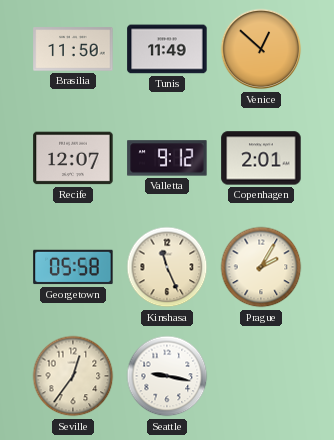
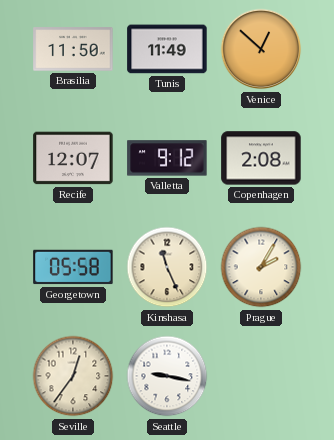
Copenhagen: 2:01 -> 2:08 (261, 158)
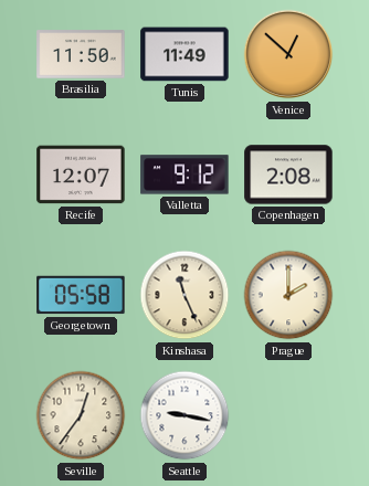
Prague: 2:05 -> 2:00 (288, 295)
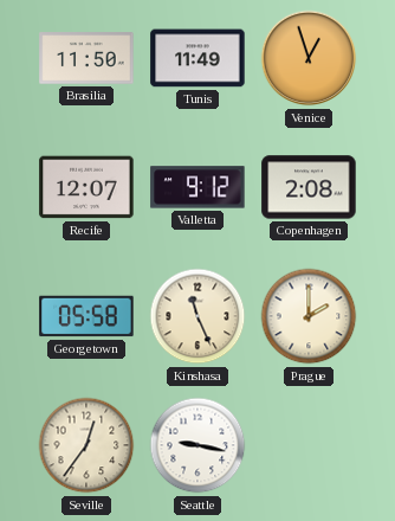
Venice: 12:52 -> 12:57 (309, 58)
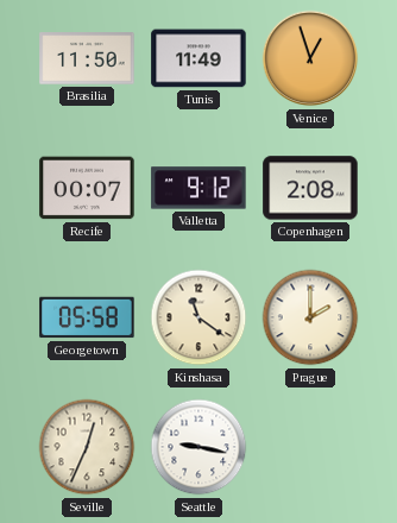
Recife: 12:07 -> 00:07 (87, 188)
Kinshasa: 11:26 -> 11:21 (198, 317)
Seville: 12:36 -> 12:34 (87, 447)
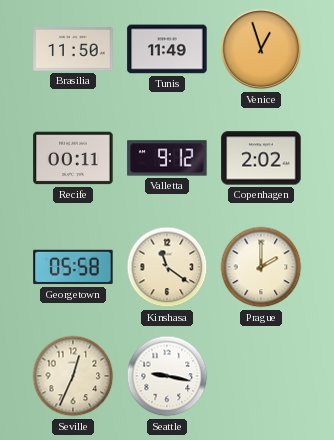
Recife: 00:07 -> 00:11 (73, 158)
Copenhagen: 2:08 -> 2:02 (261, 158)
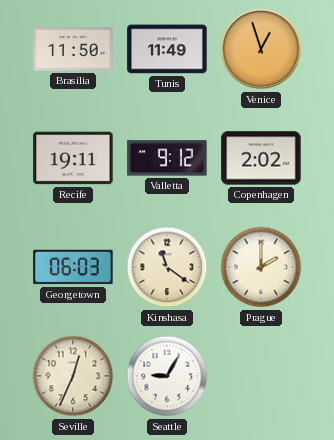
Recife: 00:11 -> 19:11 (73, 158)
Georgetown: 05:58 -> 06:03 (73, 267)
Seattle: 9:17 -> 9:05 (167, 376)
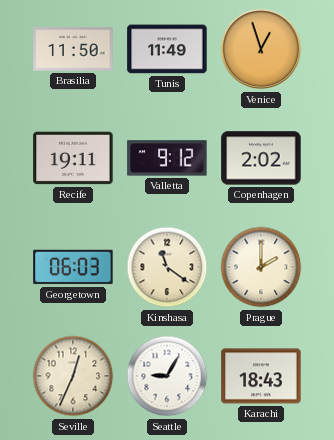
Karachi: none -> 18:43 (261, 376)
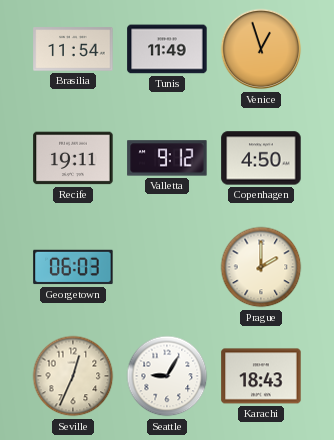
Brasilia: 11:50 -> 11:54 (73, 49)
Copenhagen: 2:02 -> 4:50 (261, 158)
Kinshasa: 11:21 -> none (167, 267)
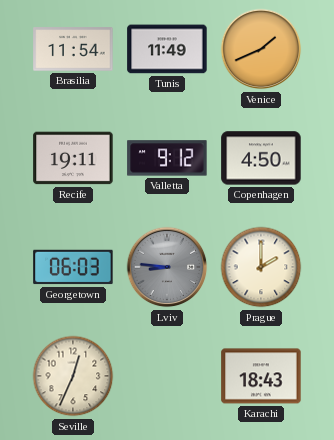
Venice: 12:57 -> 1:41 (261, 49)
Lviv: none -> 8:46 (167, 267)
Seattle: 9:05 -> none (167, 376)
